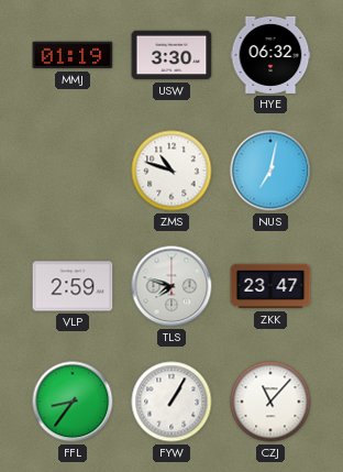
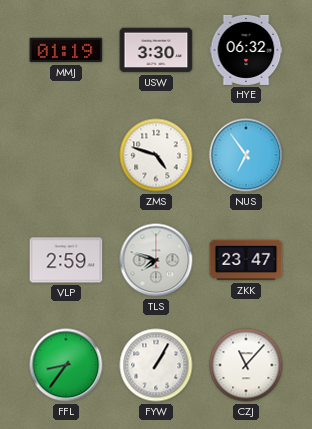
ZMS: 10:48 -> 4:48 (156, 155)
NUS: 7:02 -> 6:54 (246, 155)
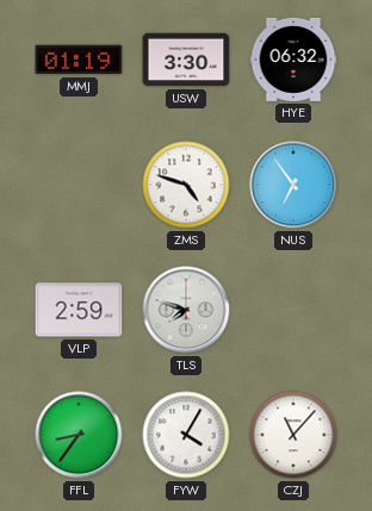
ZKK: 23:47 -> none (246, 260)
FYW: 1:05 -> 4:05 (186, 435)
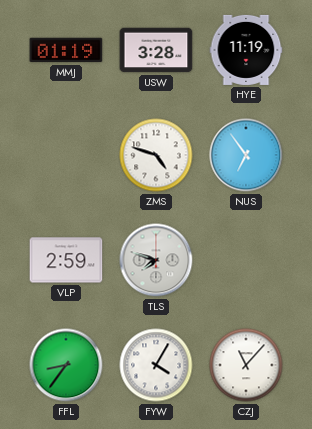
USW: 3:30 -> 3:28 (156, 50)
HYE: 06:32 -> 11:19 (246, 50)
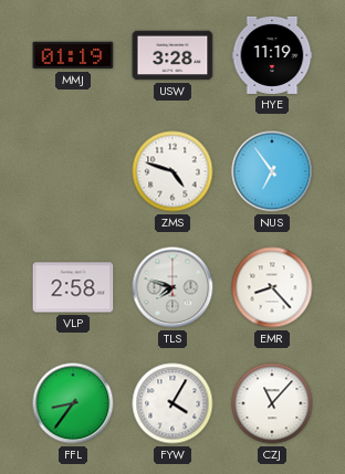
VLP: 2:59 -> 2:58 (73, 287)
EMR: none -> 8:23 (272, 287)
